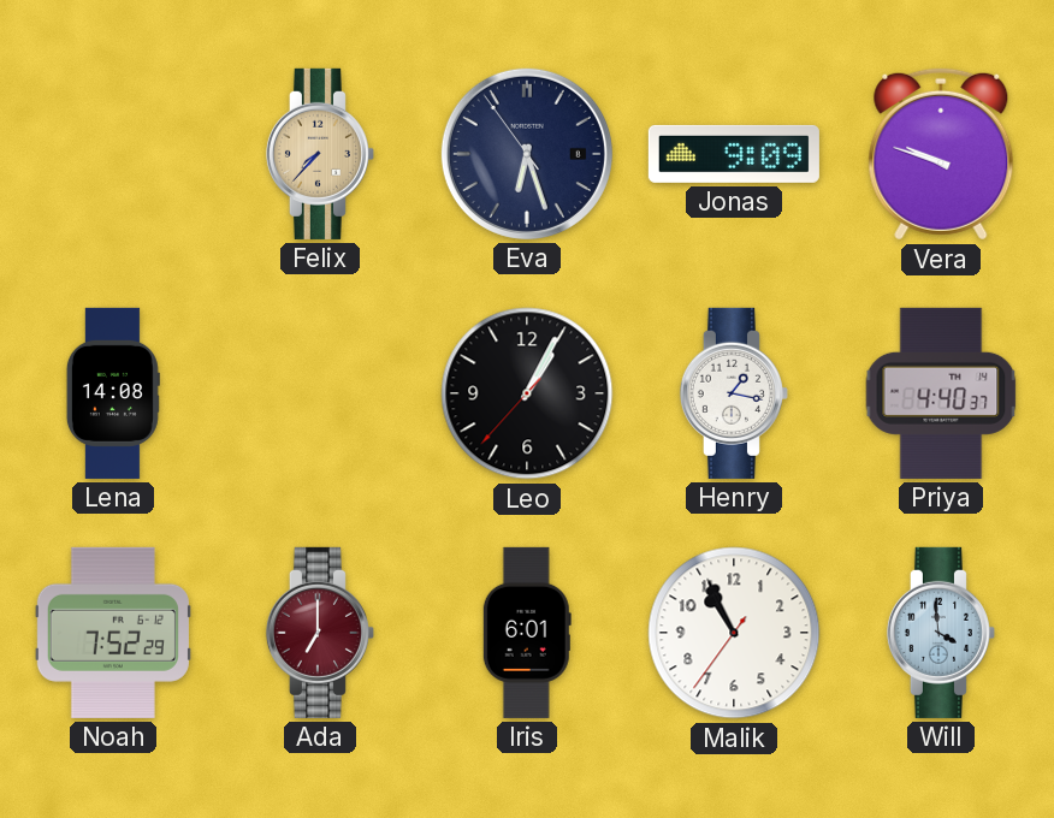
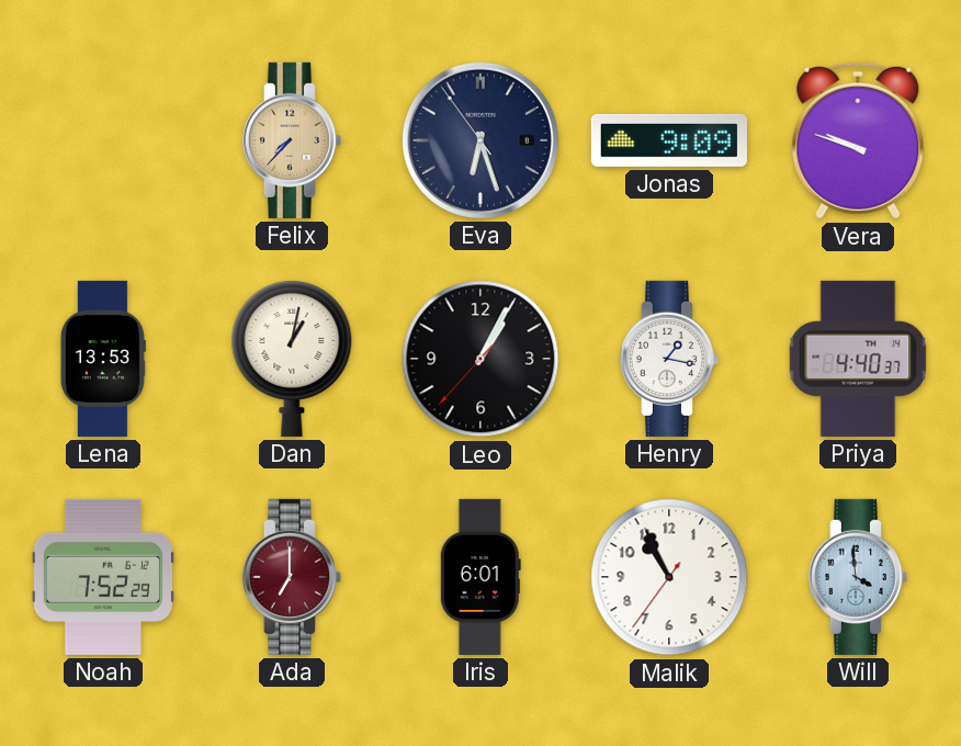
Lena: 14:08 -> 13:53 (103, 359)
Dan: none -> 1:02 (292, 358)
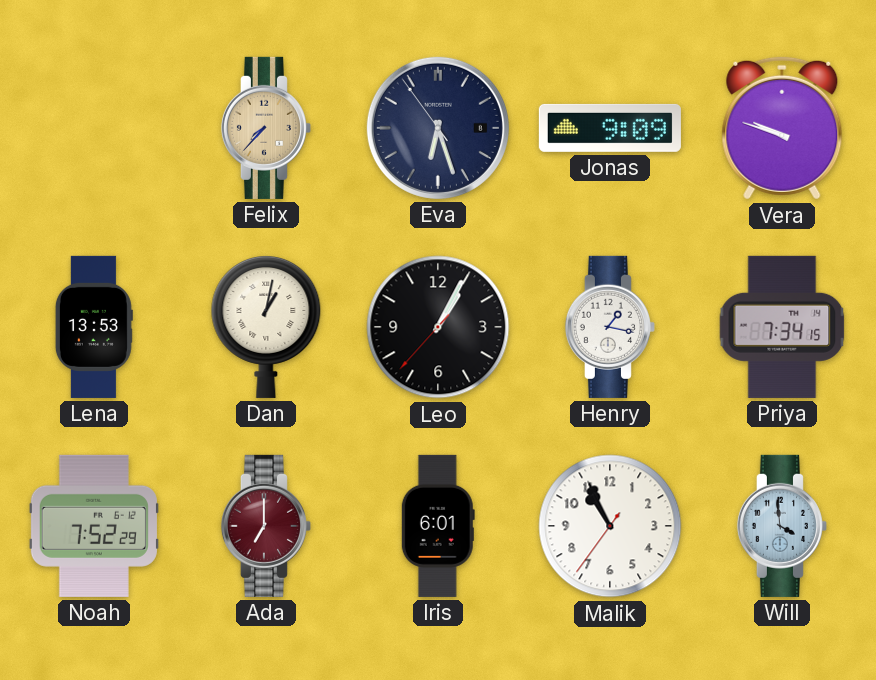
Priya: 4:40 -> 7:34 (782, 327)
